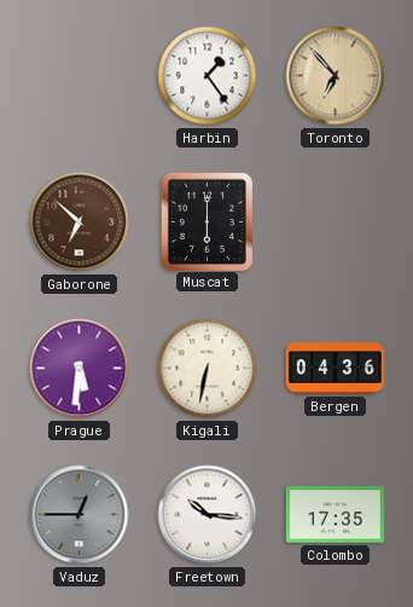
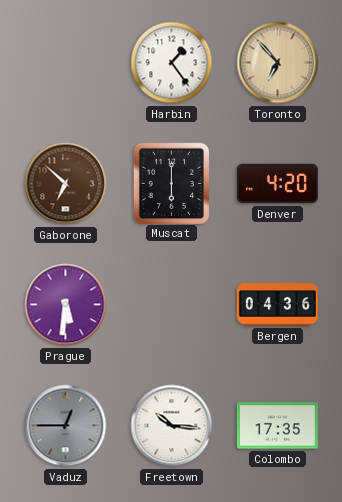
Denver: none -> 4:20 (277, 184)
Kigali: 6:32 -> none (208, 369)
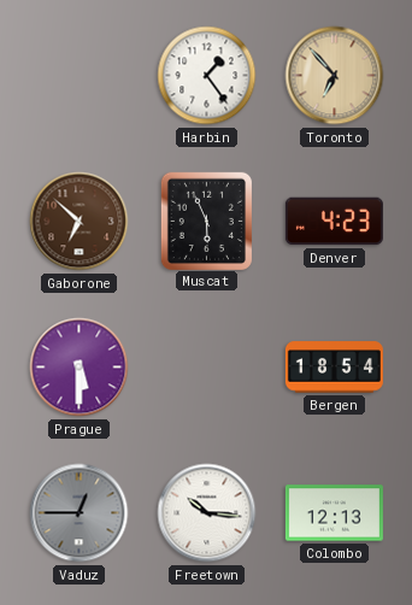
Muscat: 6:00 -> 5:56 (206, 221)
Denver: 4:20 -> 4:23 (334, 222)
Prague: 5:31 -> 5:30 (80, 368)
Bergen: 04:36 -> 18:54 (334, 368)
Colombo: 17:35 -> 12:13 (334, 513)
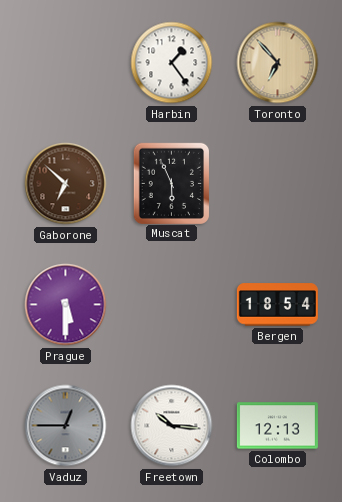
Denver: 4:23 -> none (334, 222)
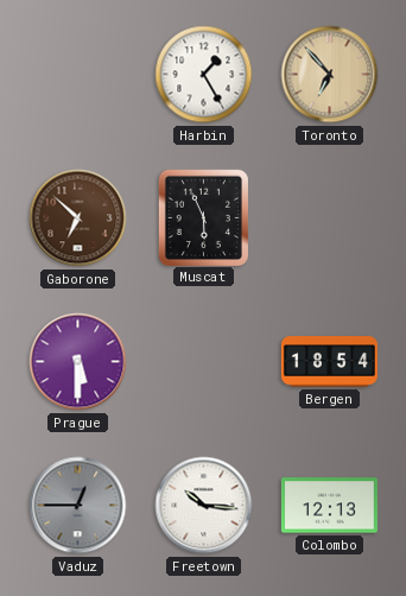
Harbin: 1:24 -> 1:25 (204, 75)
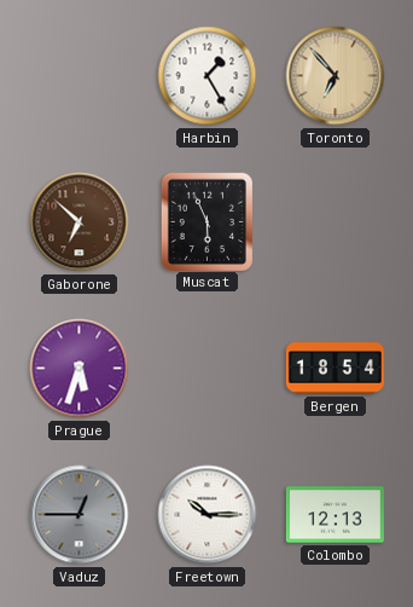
Prague: 5:30 -> 5:33 (80, 369)
Freetown: 10:16 -> 10:15 (208, 515)
